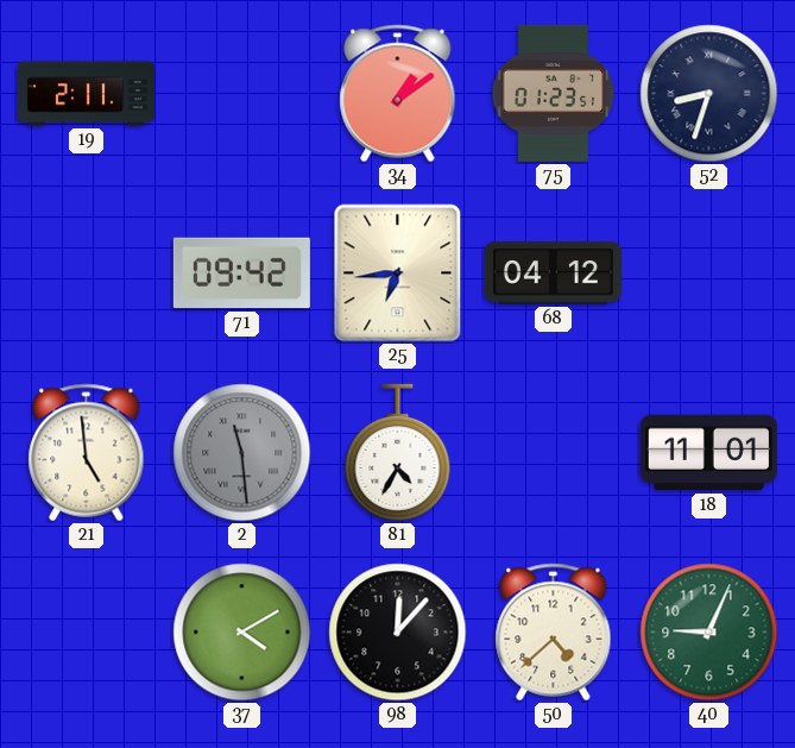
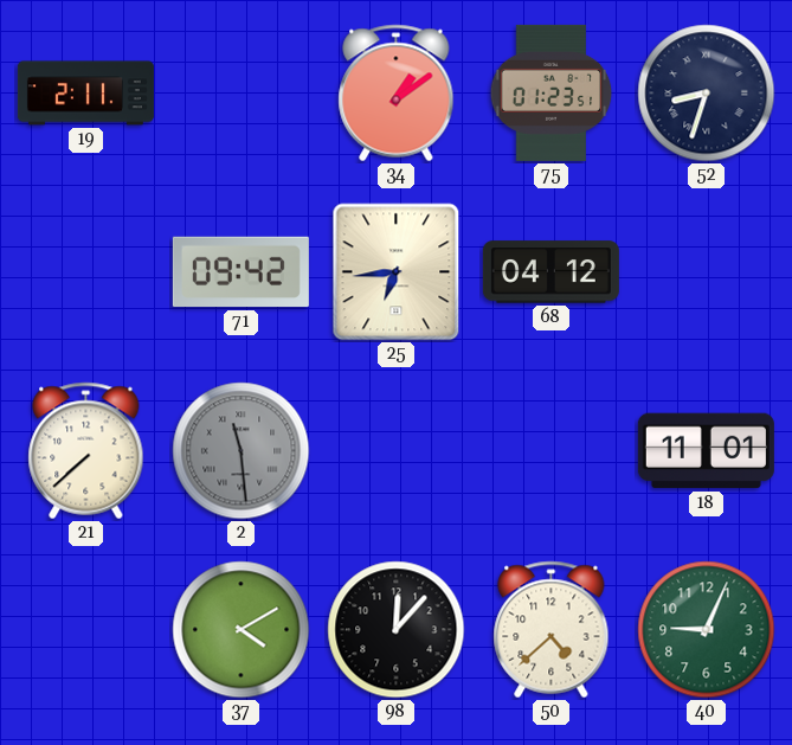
21: 4:59 -> 7:38 (86, 451)
81: 4:35 -> none (398, 453)
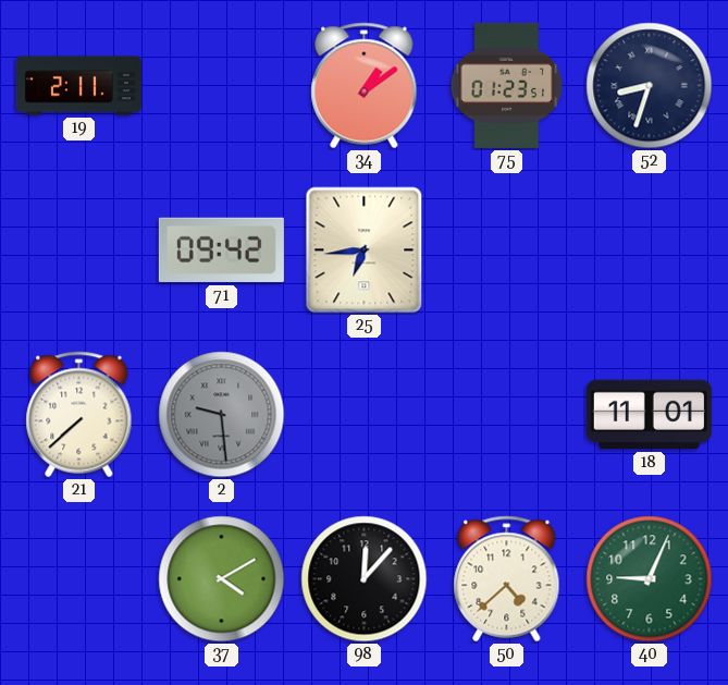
68: 04:12 -> none (550, 272)
2: 11:29 -> 9:29 (222, 415)
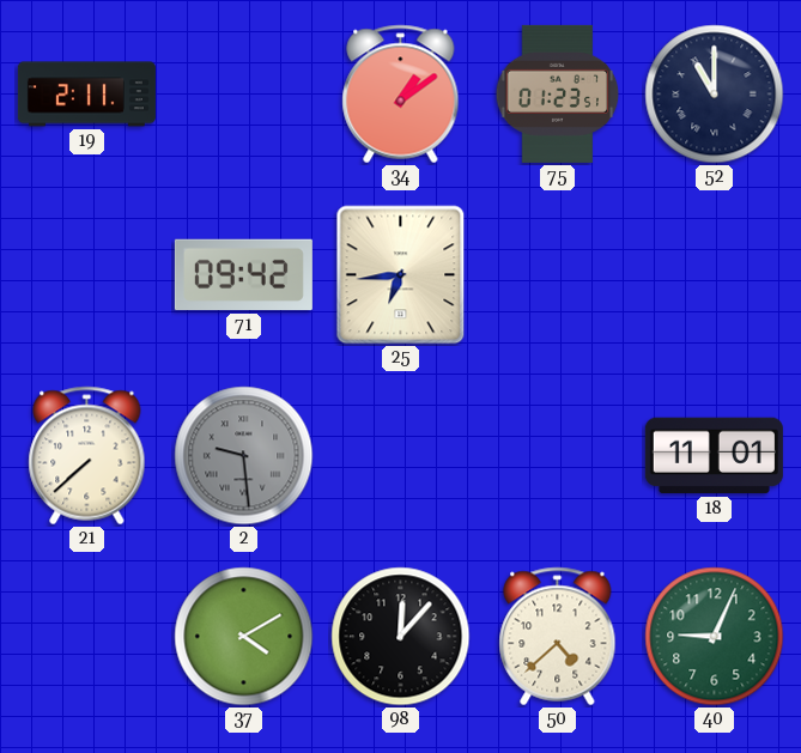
52: 8:33 -> 11:00 (715, 95)
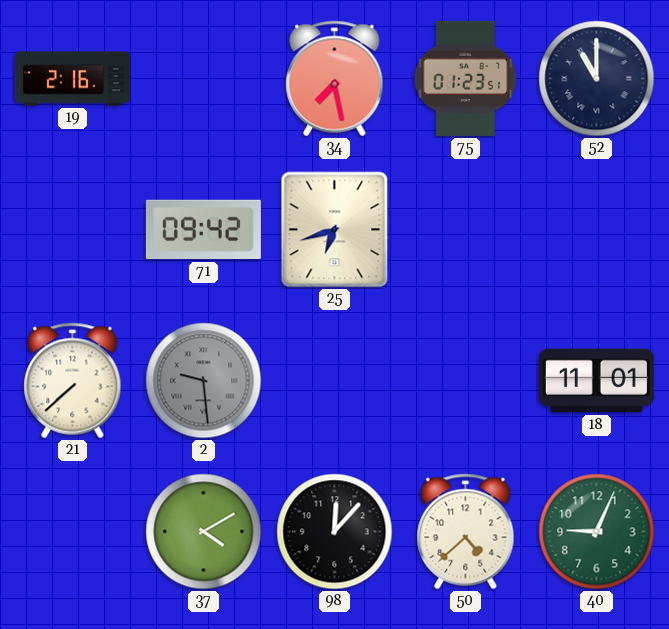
19: 2:11 -> 2:16 (72, 79)
34: 1:09 -> 7:28 (335, 79)
25: 6:44 -> 6:42 (335, 230)
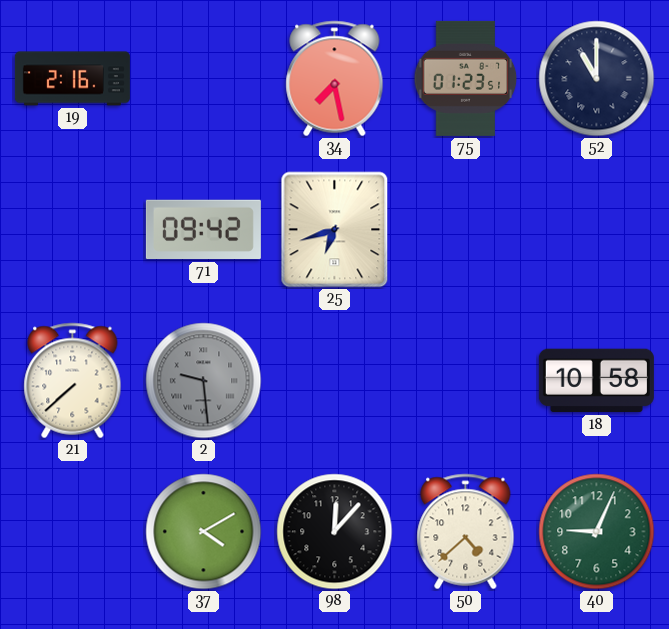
18: 11:01 -> 10:58 (596, 381)
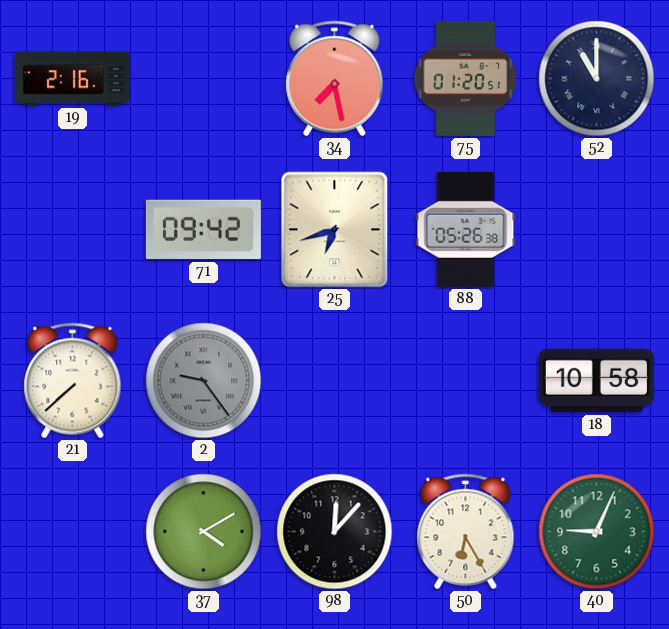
75: 01:23 -> 01:20 (466, 78)
88: none -> 05:26 (466, 229)
2: 9:29 -> 9:24 (204, 381)
50: 4:38 -> 6:25 (466, 532)
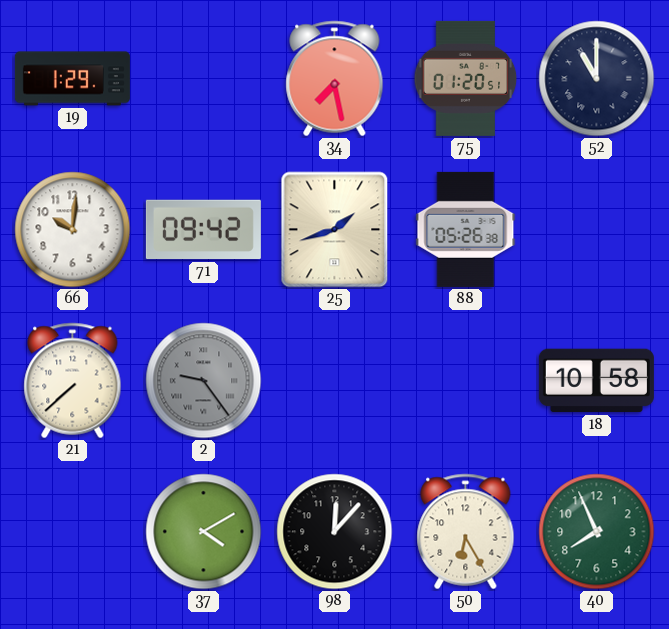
19: 2:16 -> 1:29 (72, 79)
66: none -> 10:01 (73, 230)
25: 6:42 -> 1:42 (335, 230)
40: 9:04 -> 7:56 (597, 532)
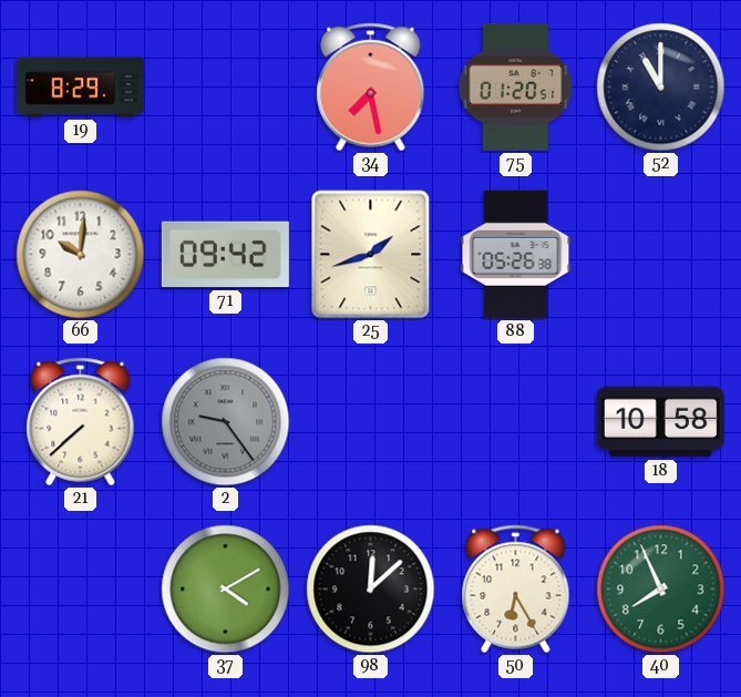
19: 1:29 -> 8:29 (80, 88)
98: 12:07 -> 12:08 (371, 590)
